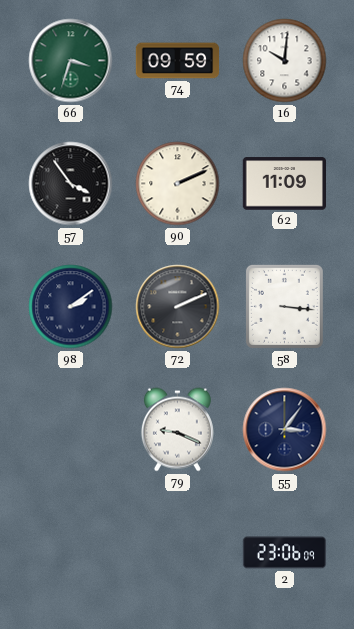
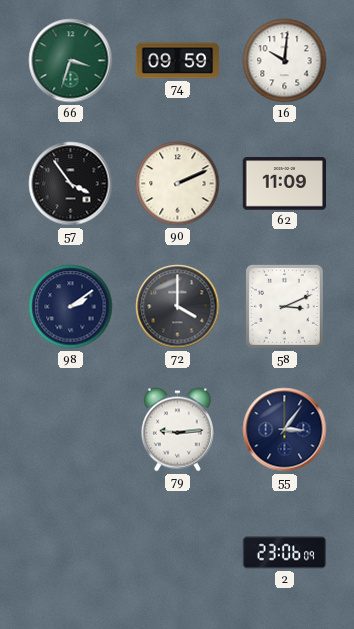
72: 2:11 -> 4:00 (178, 307)
58: 3:16 -> 3:11 (284, 306)
79: 9:19 -> 9:14 (177, 430)
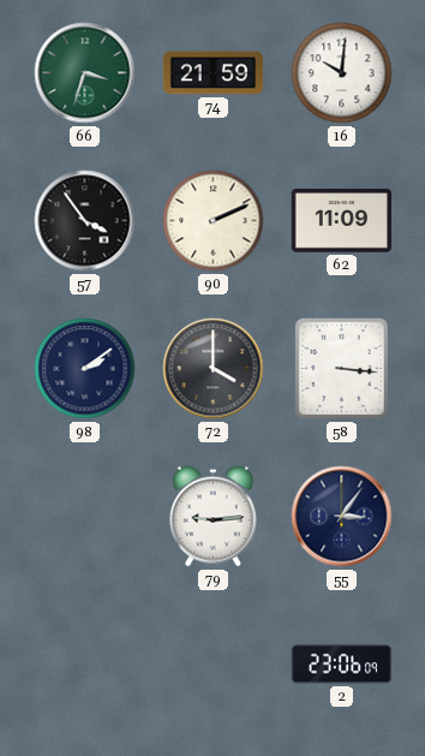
74: 09:59 -> 21:59 (214, 73)
58: 3:11 -> 3:16 (341, 368)
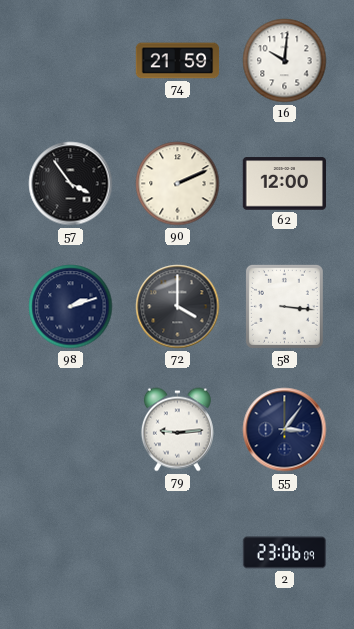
66: 3:33 -> none (85, 73)
62: 11:09 -> 12:00 (284, 184)
98: 2:09 -> 2:12 (71, 307)
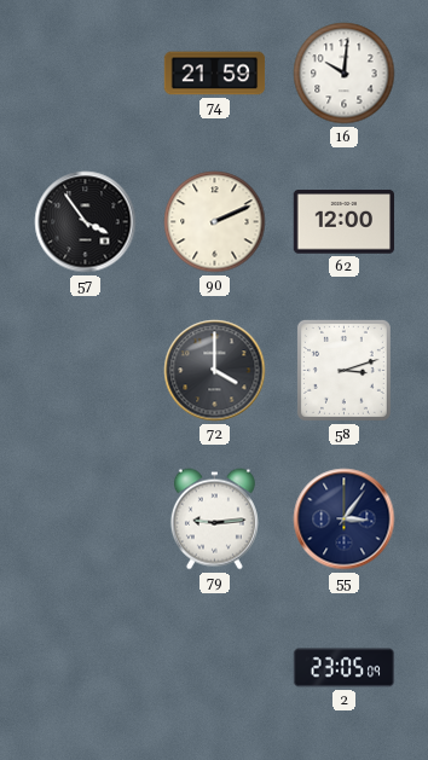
98: 2:12 -> none (71, 307)
58: 3:16 -> 3:12 (343, 370)
2: 23:06 -> 23:05 (345, 668)
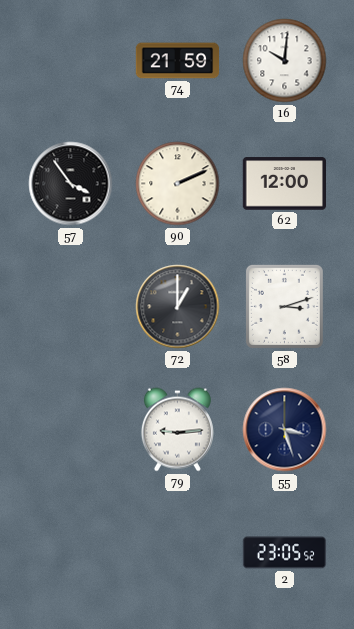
72: 4:00 -> 1:00 (178, 307)
55: 3:06 -> 3:27 (285, 430)
2: 23:05:09 -> 23:05:52 (285, 553)
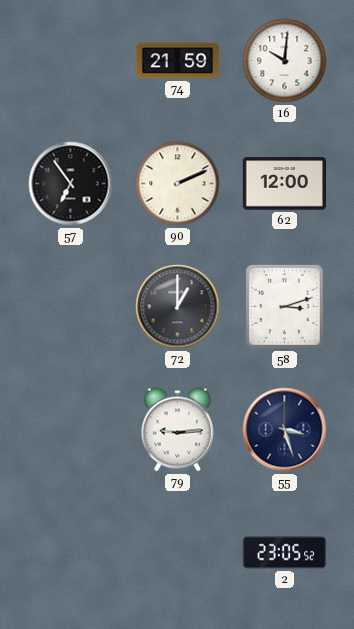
57: 3:54 -> 6:54 (71, 184)
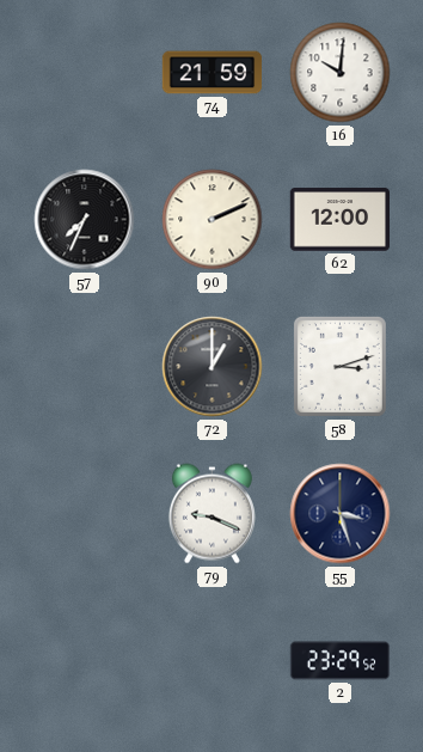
57: 6:54 -> 7:34 (85, 220)
79: 9:14 -> 9:19 (211, 514)
2: 23:05 -> 23:29 (341, 661)
